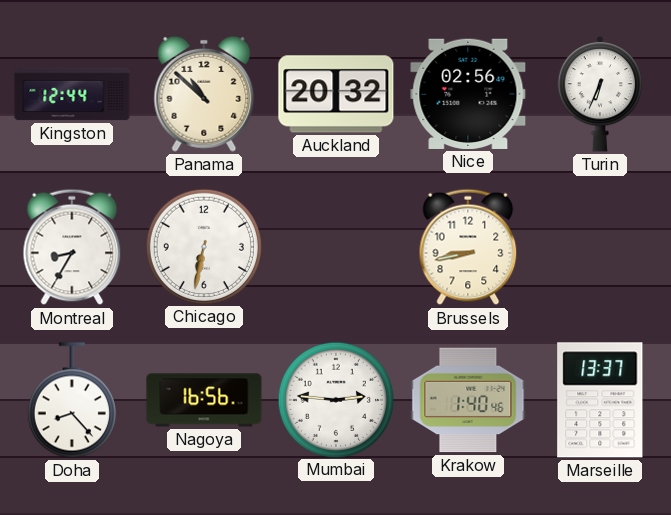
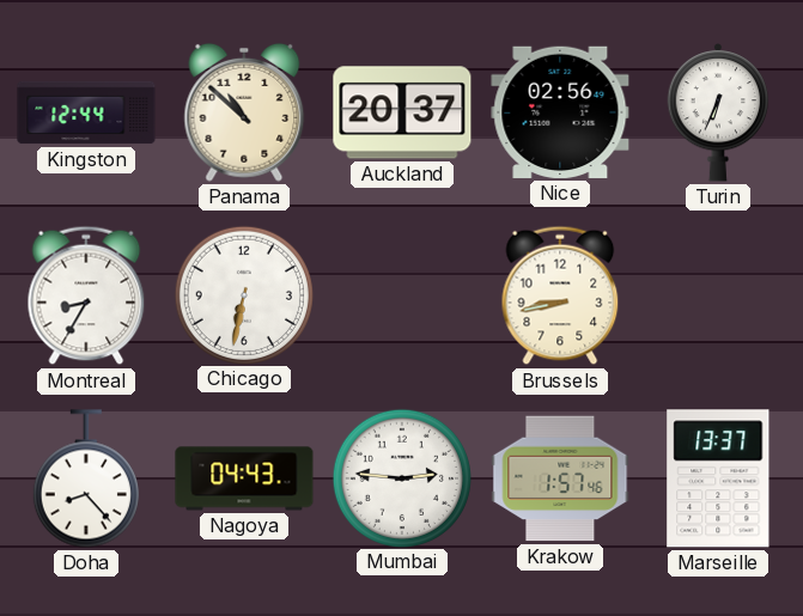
Auckland: 20:32 -> 20:37 (402, 112)
Nagoya: 16:56 -> 04:43 (244, 478)
Krakow: 1:40 -> 1:57 (560, 478)
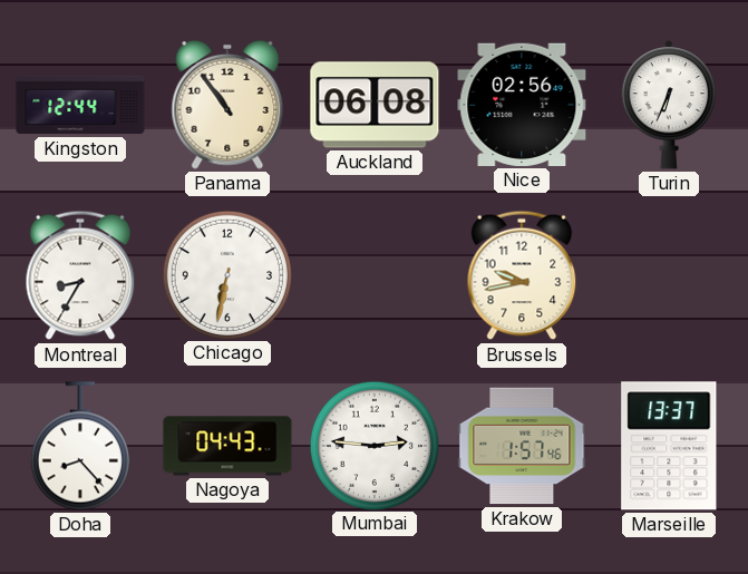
Panama: 10:52 -> 10:54 (227, 105)
Auckland: 20:37 -> 06:08 (375, 105)
Brussels: 8:43 -> 9:43 (522, 275)
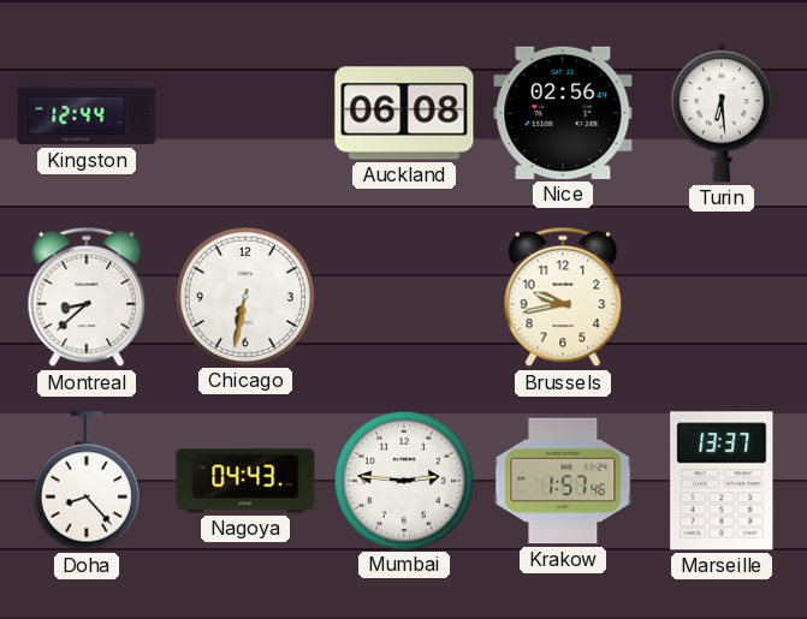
Panama: 10:54 -> none (227, 105)
Turin: 6:34 -> 6:29 (722, 114)
Montreal: 8:35 -> 8:38 (87, 297)
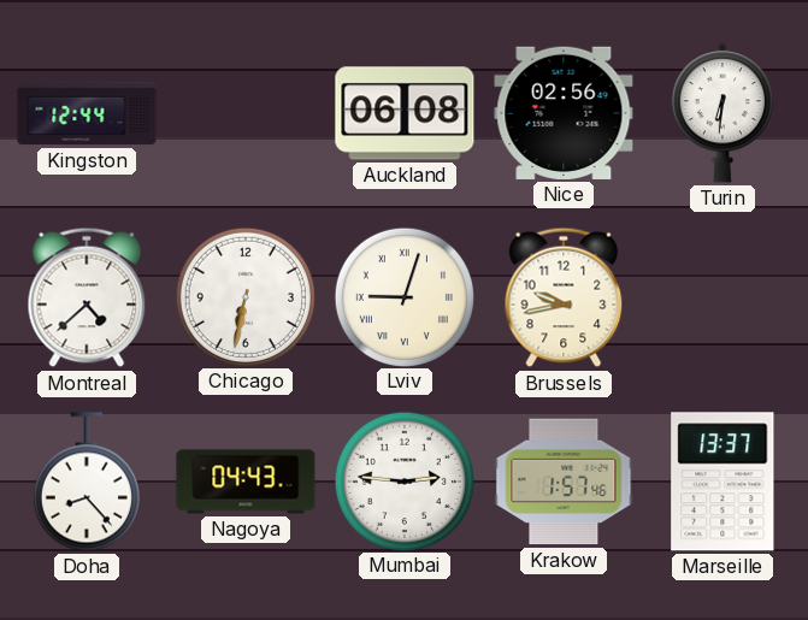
Turin: 6:29 -> 6:31 (723, 114)
Montreal: 8:38 -> 4:38 (87, 297)
Lviv: none -> 9:03 (403, 296)
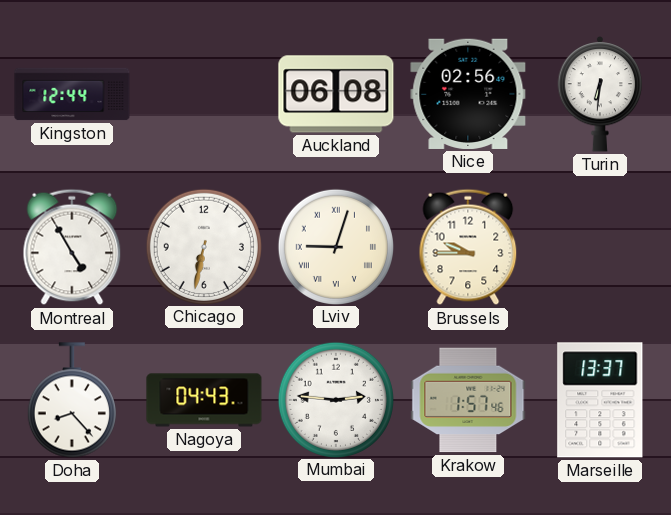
Montreal: 4:38 -> 4:55 (72, 247)
Brussels: 9:43 -> 9:45 (468, 247)
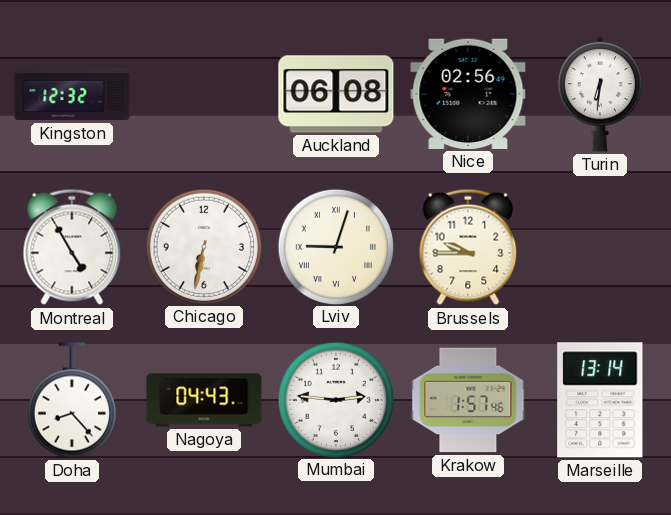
Kingston: 12:44 -> 12:32 (72, 94)
Marseille: 13:37 -> 13:14 (600, 400)
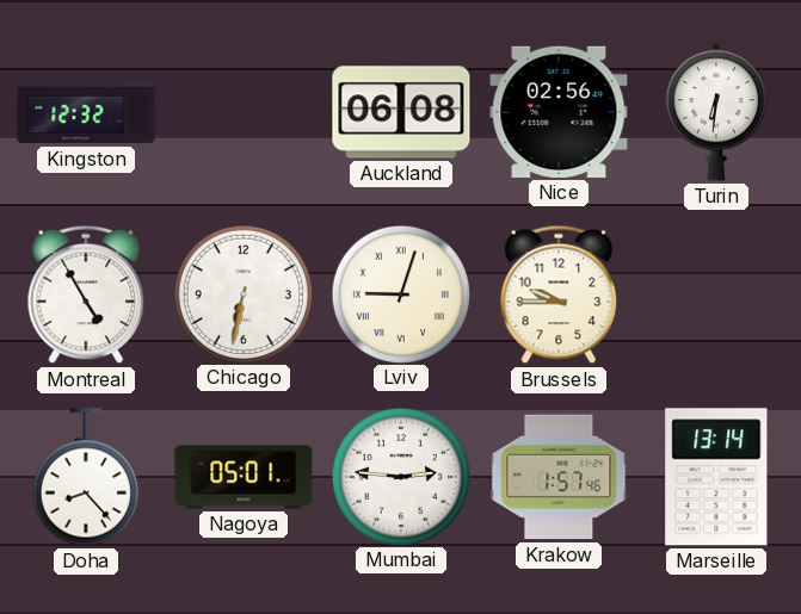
Nagoya: 04:43 -> 05:01 (244, 477)
